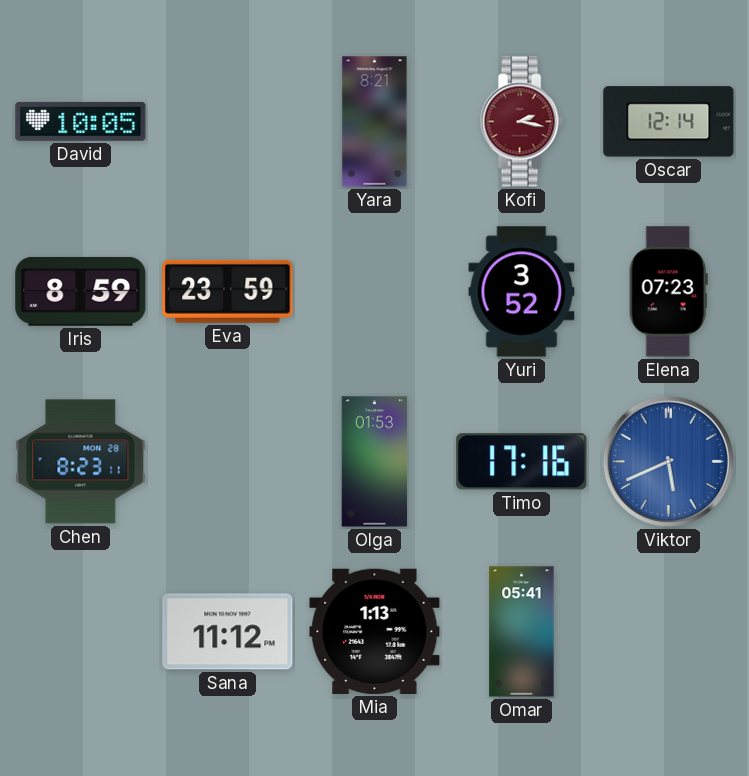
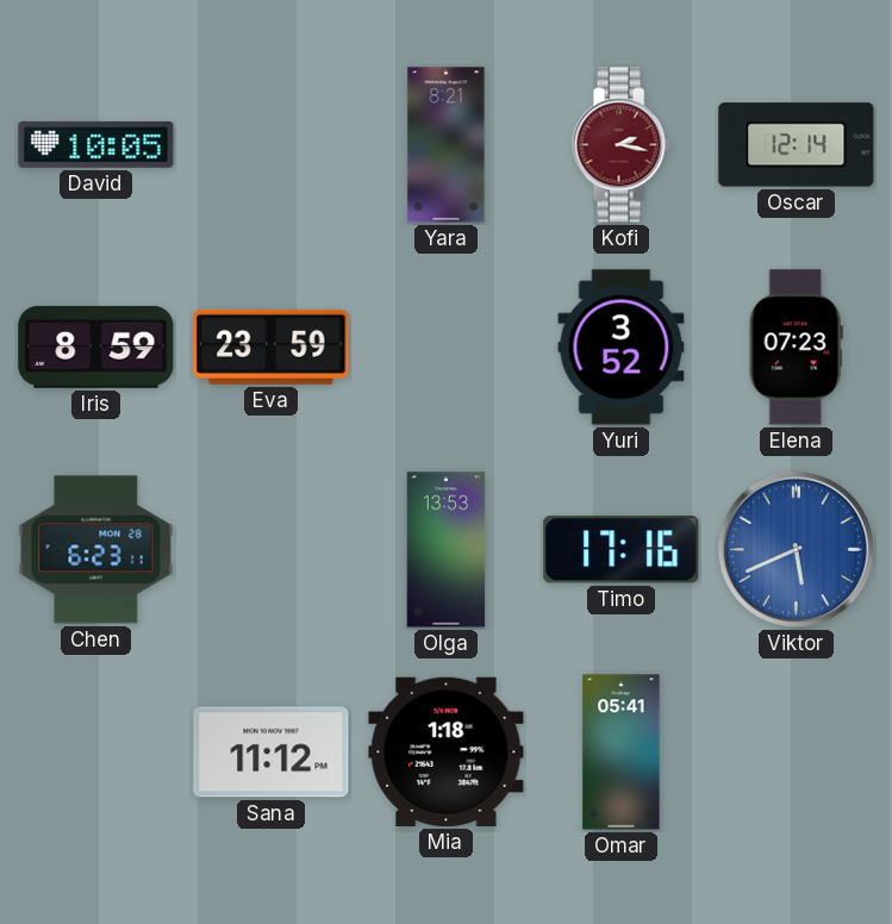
Chen: 8:23 -> 6:23 (96, 550)
Olga: 01:53 -> 13:53 (447, 550)
Mia: 1:13 -> 1:18 (447, 751)
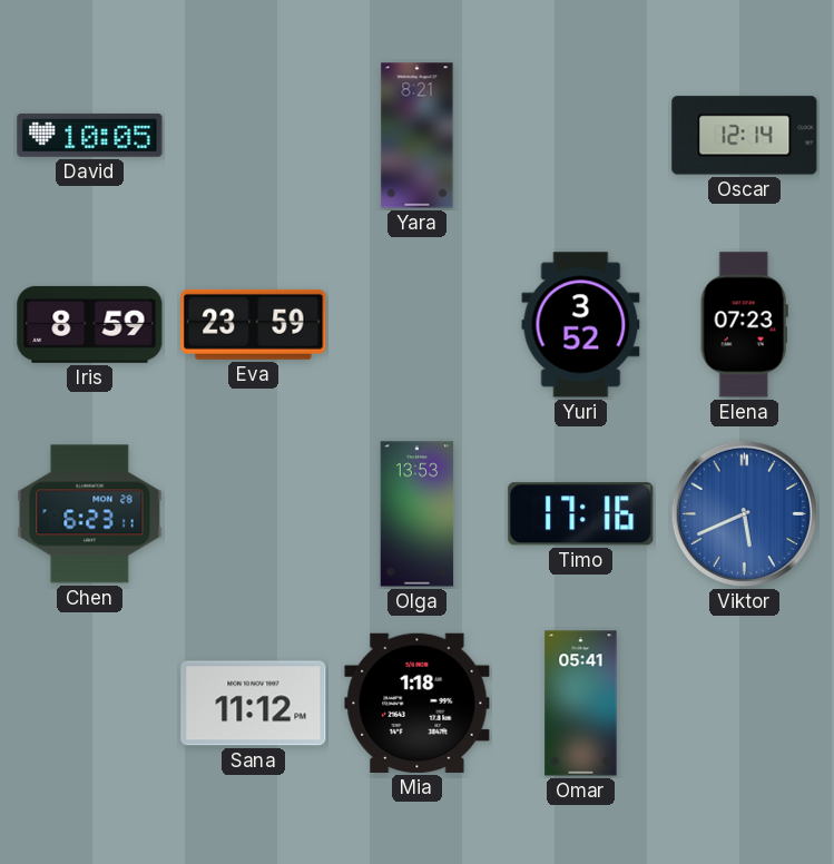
Kofi: 2:17 -> none (620, 145)
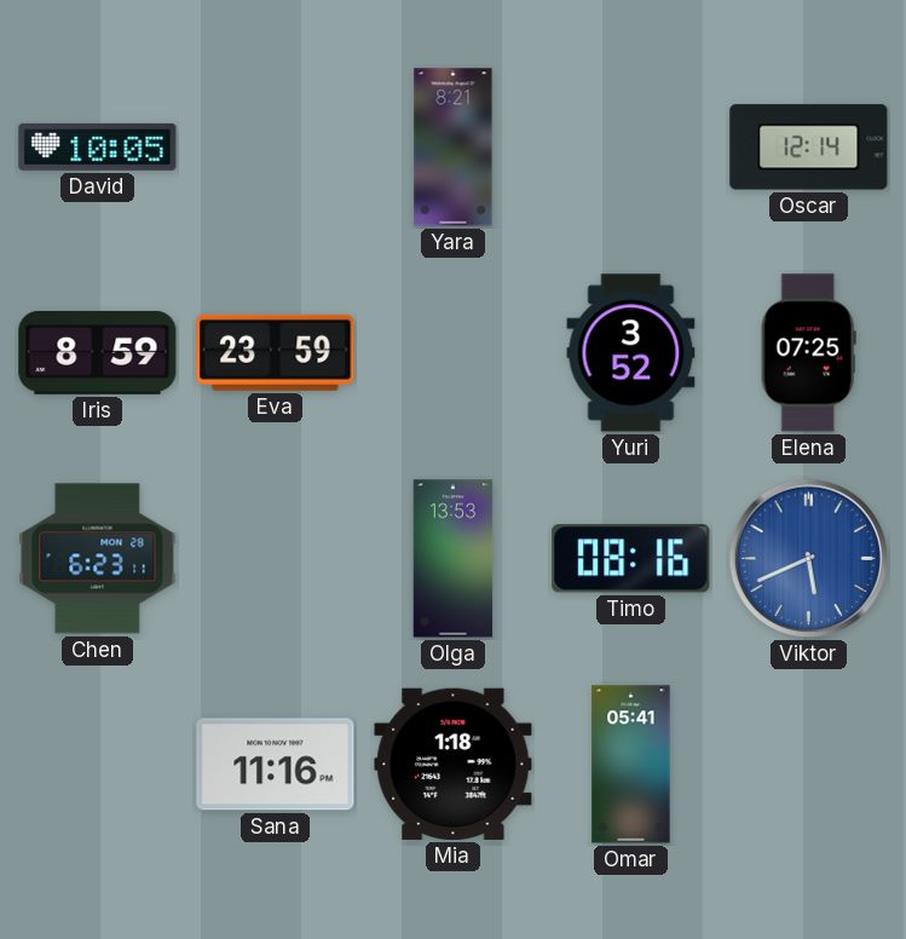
Elena: 07:23 -> 07:25 (808, 353)
Timo: 17:16 -> 08:16 (631, 559)
Sana: 11:12 -> 11:16 (276, 765)
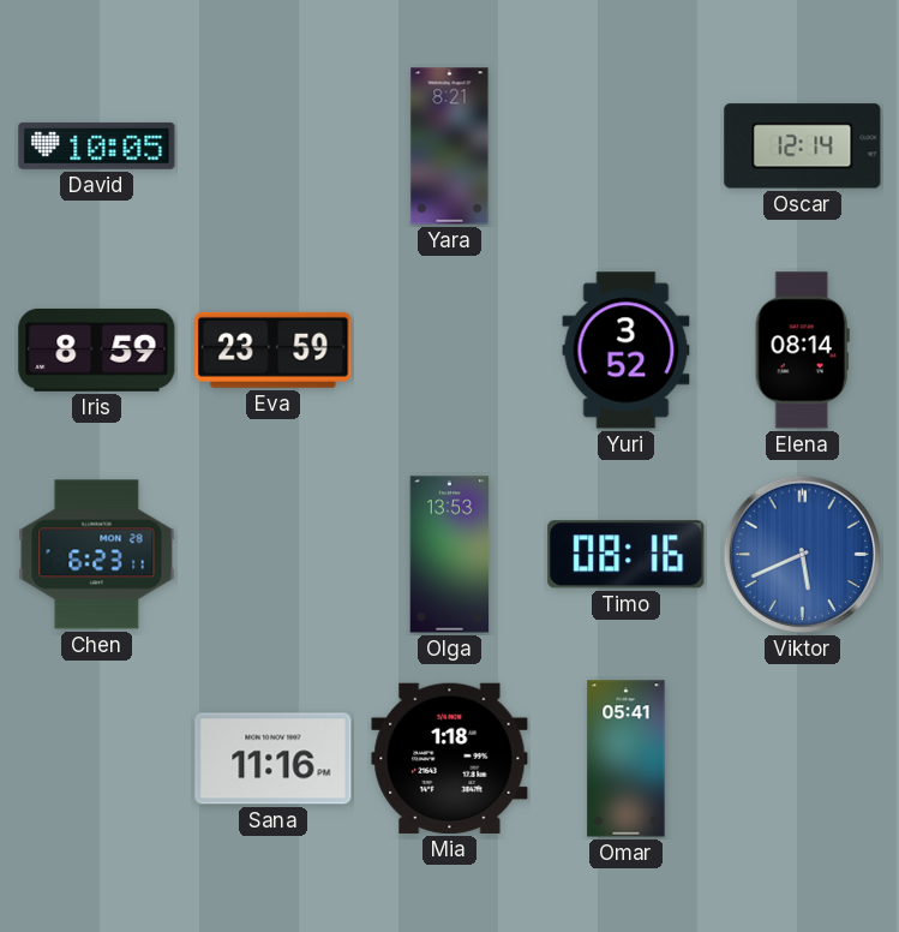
Elena: 07:25 -> 08:14 (802, 351)
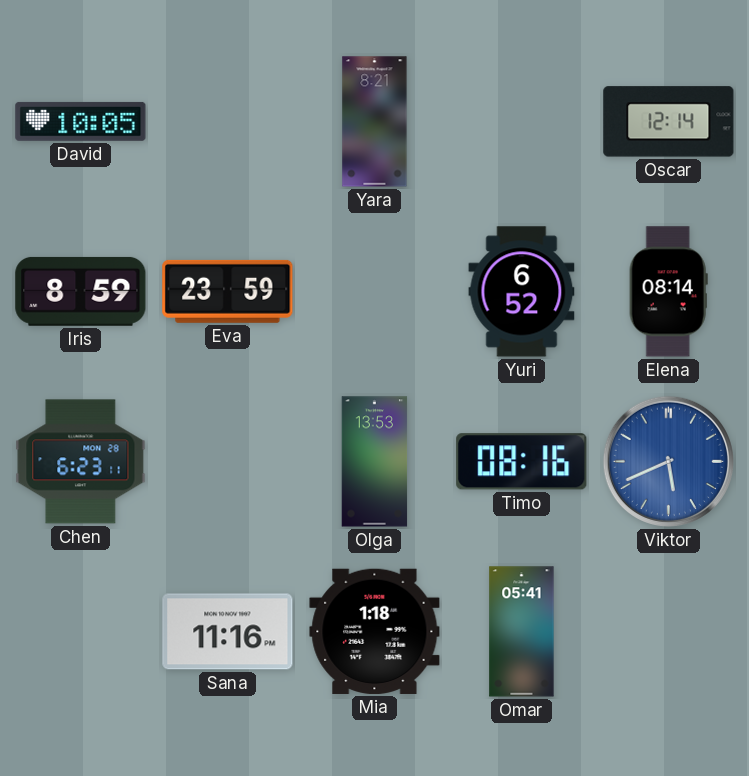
Yuri: 3:52 -> 6:52 (522, 292)
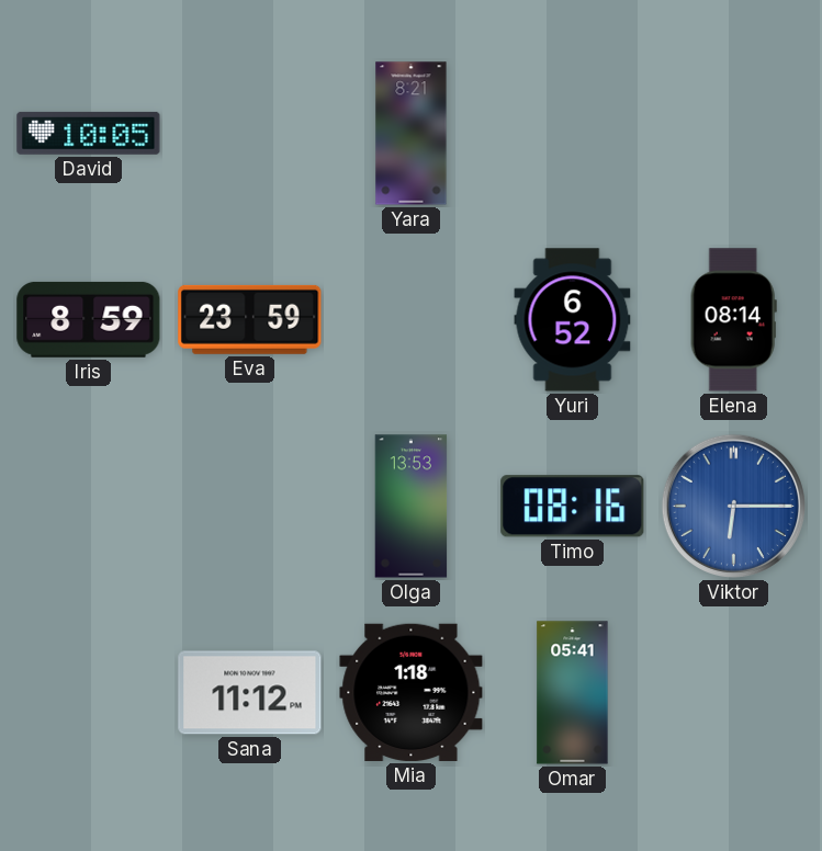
Oscar: 12:14 -> none (669, 122)
Chen: 6:23 -> none (81, 462)
Viktor: 5:41 -> 6:15 (733, 506)
Sana: 11:16 -> 11:12 (250, 693)
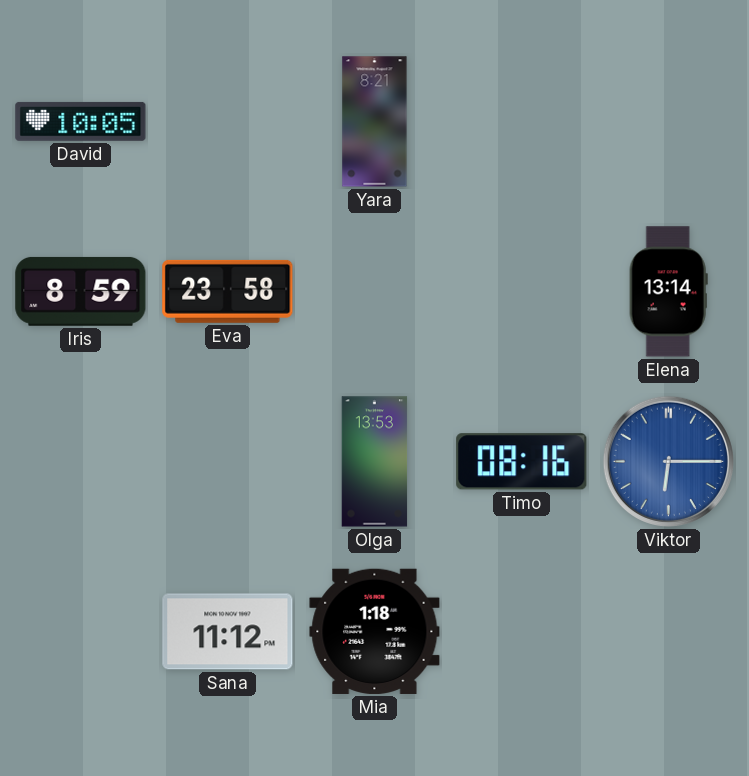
Eva: 23:59 -> 23:58 (228, 291)
Yuri: 6:52 -> none (573, 320)
Elena: 08:14 -> 13:14 (668, 292)
Omar: 05:41 -> none (573, 693)
